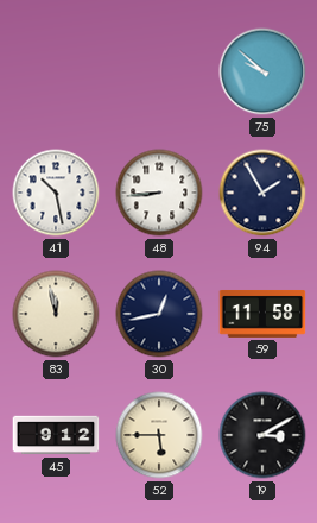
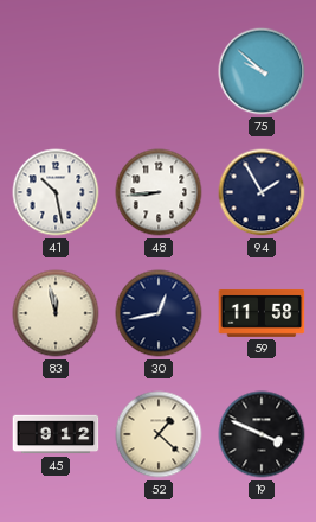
52: 5:45 -> 1:22 (159, 434)
19: 3:10 -> 3:49 (262, 434)
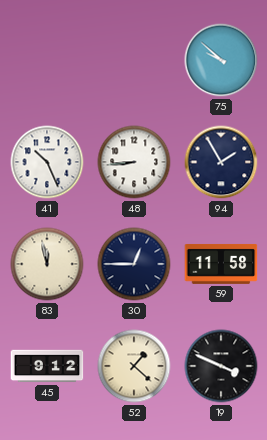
41: 10:28 -> 10:26 (47, 162)
30: 12:43 -> 12:45 (134, 264)
